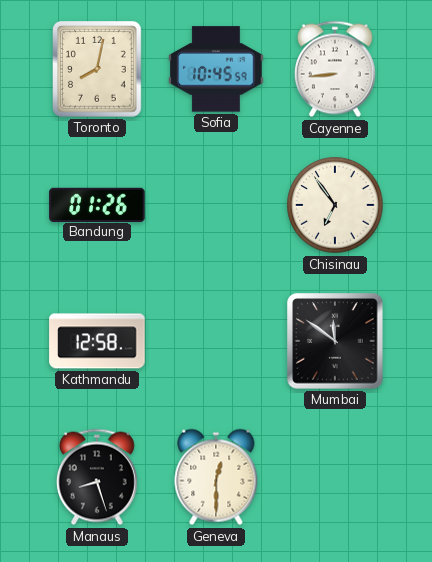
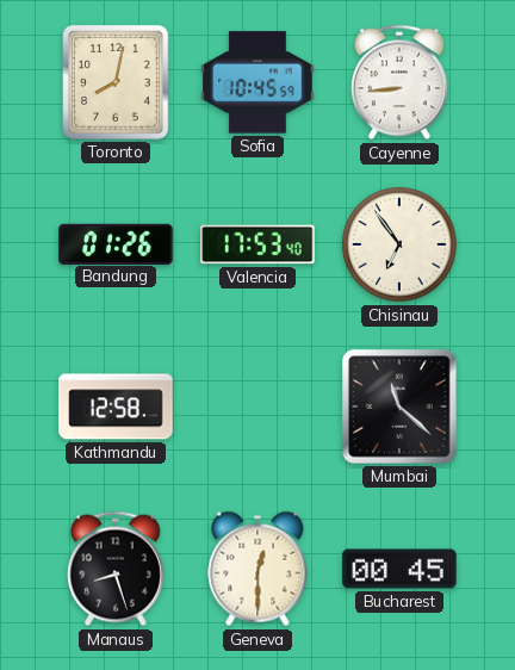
Valencia: none -> 17:53 (257, 244)
Mumbai: 11:51 -> 11:22 (399, 407)
Bucharest: none -> 00:45 (399, 569)
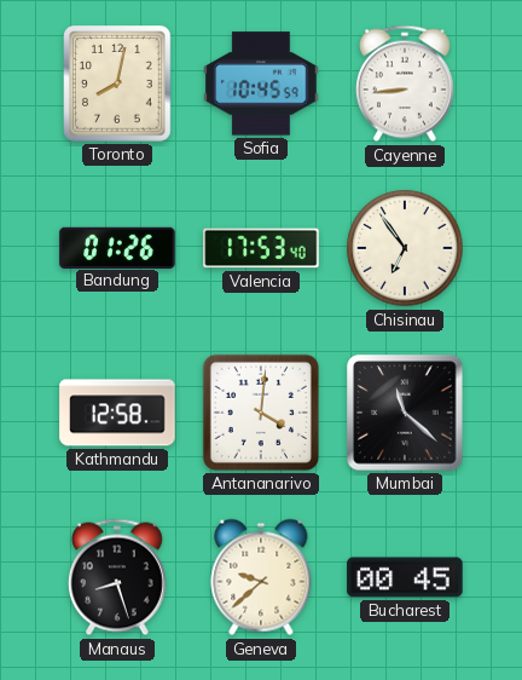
Antananarivo: none -> 4:01 (261, 413)
Geneva: 12:30 -> 9:38 (261, 577)
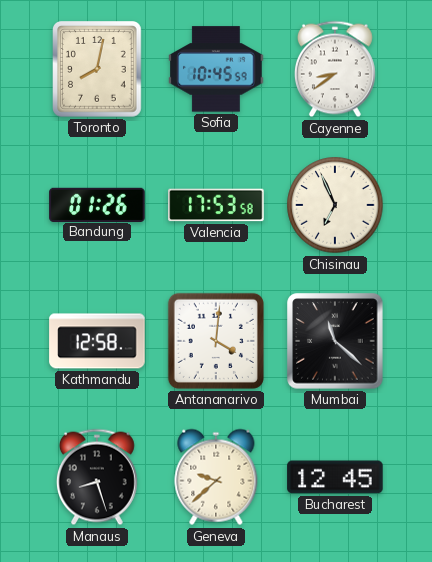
Cayenne: 8:44 -> 8:39 (335, 69)
Valencia: 17:53:40 -> 17:53:58 (216, 205)
Chisinau: 6:54 -> 6:56 (335, 205)
Bucharest: 00:45 -> 12:45 (335, 477)
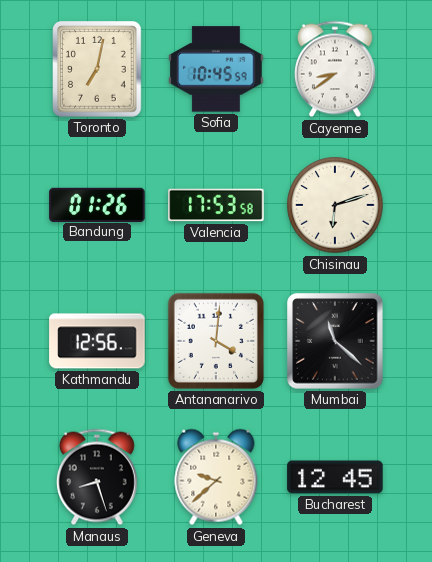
Toronto: 8:02 -> 7:02 (98, 69)
Chisinau: 6:56 -> 6:12 (335, 205)
Kathmandu: 12:58 -> 12:56 (97, 341)
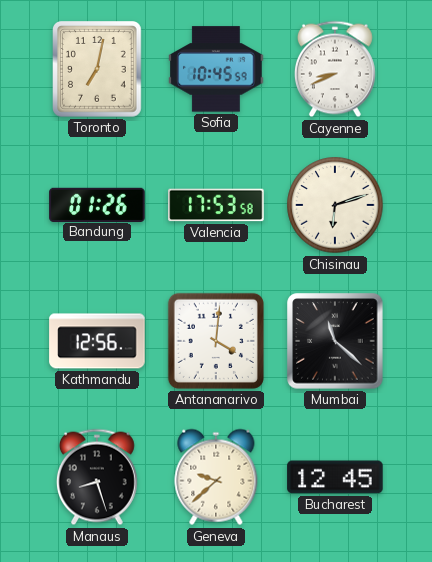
Cayenne: 8:39 -> 8:41 (335, 69)
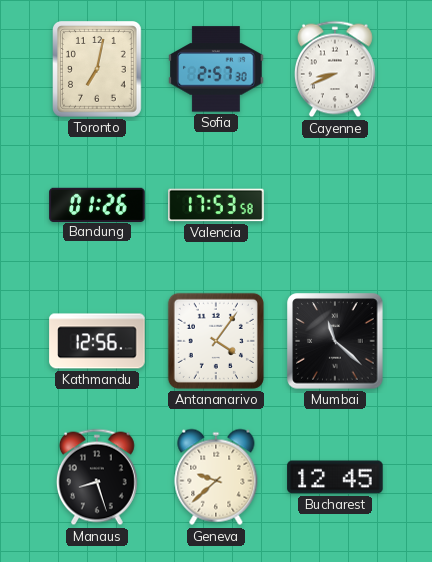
Sofia: 10:45 -> 2:57 (216, 69)
Chisinau: 6:12 -> none (335, 205)
Antananarivo: 4:01 -> 4:06 (216, 341)
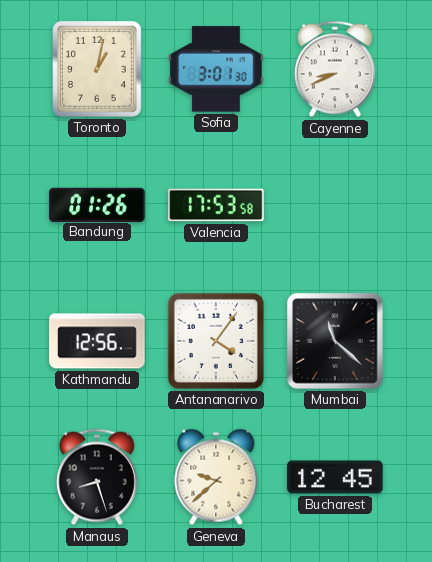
Toronto: 7:02 -> 1:02 (98, 69)
Sofia: 2:57 -> 3:01 (216, 69)
